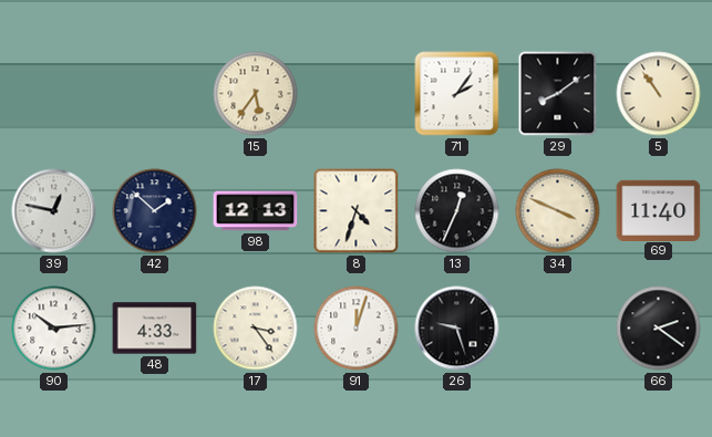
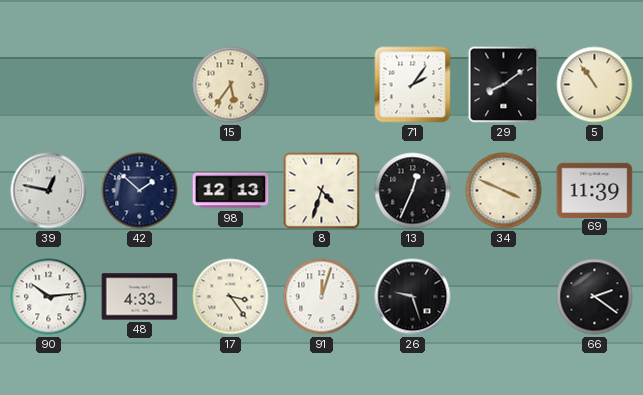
69: 11:40 -> 11:39 (595, 190)
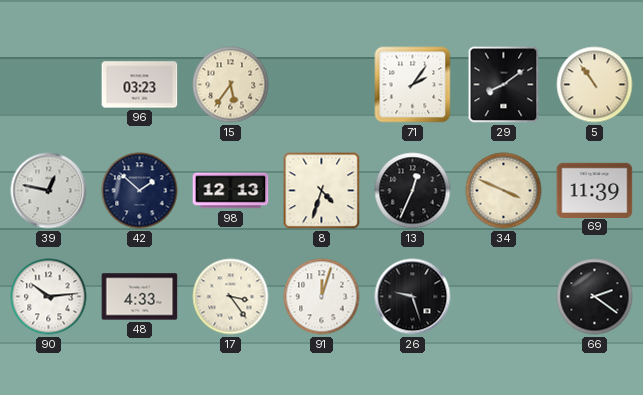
96: none -> 03:23 (140, 85)
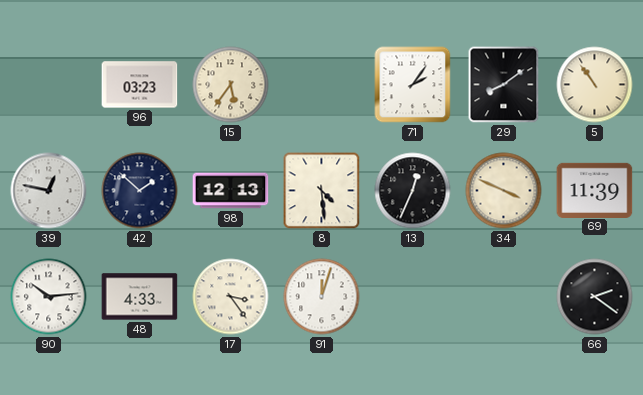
8: 4:33 -> 4:29 (322, 191)
26: 9:27 -> none (413, 297)
